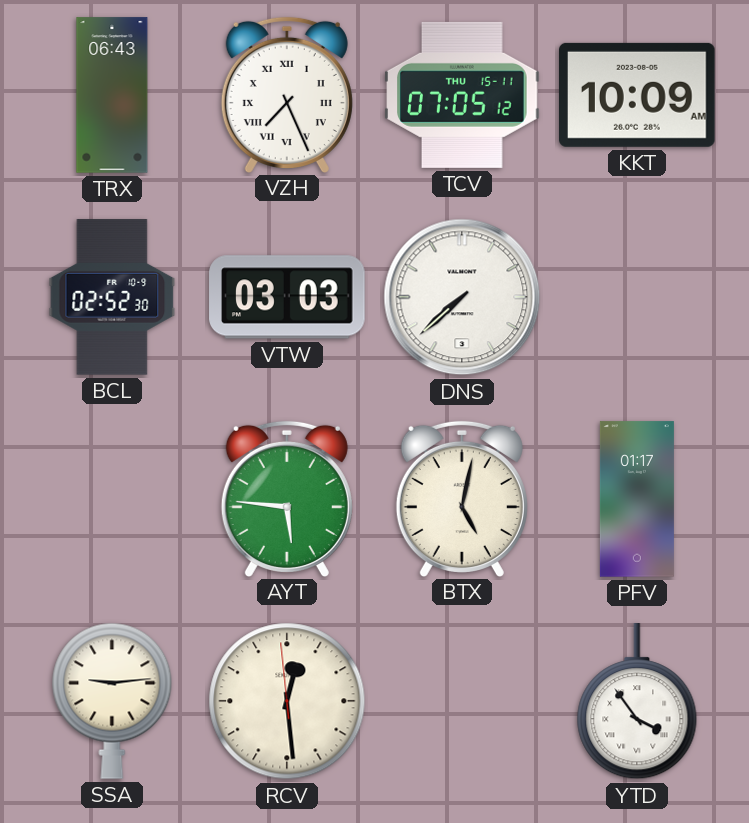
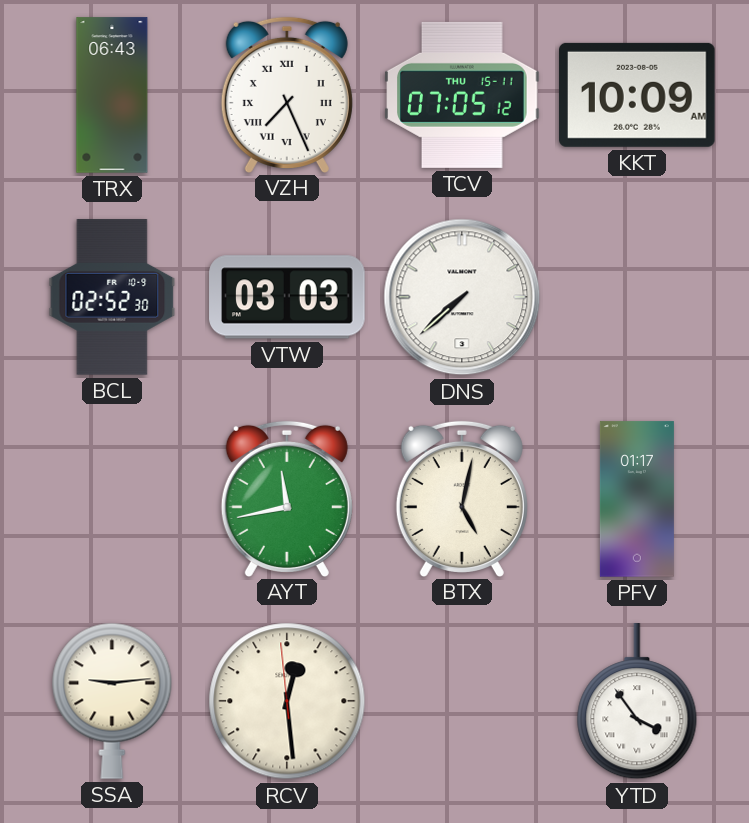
AYT: 5:46 -> 11:43 (287, 498)
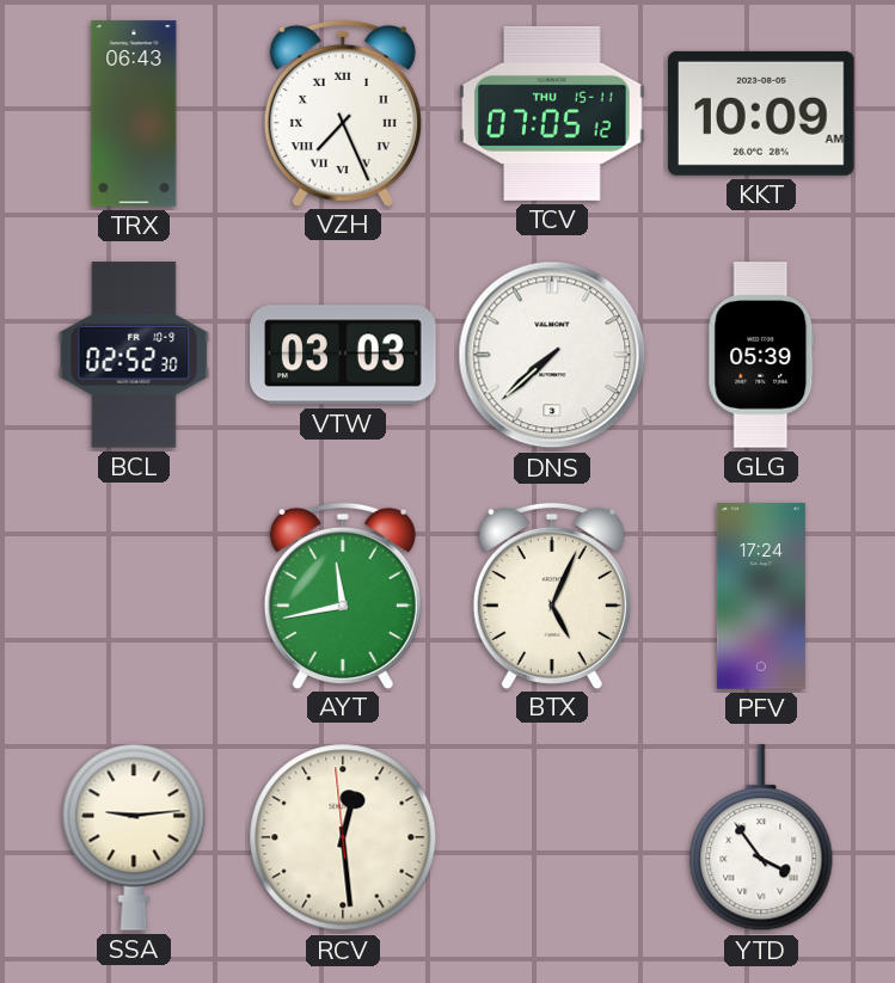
GLG: none -> 05:39 (761, 355)
BTX: 5:02 -> 5:04 (552, 595)
PFV: 01:17 -> 17:24 (761, 596)
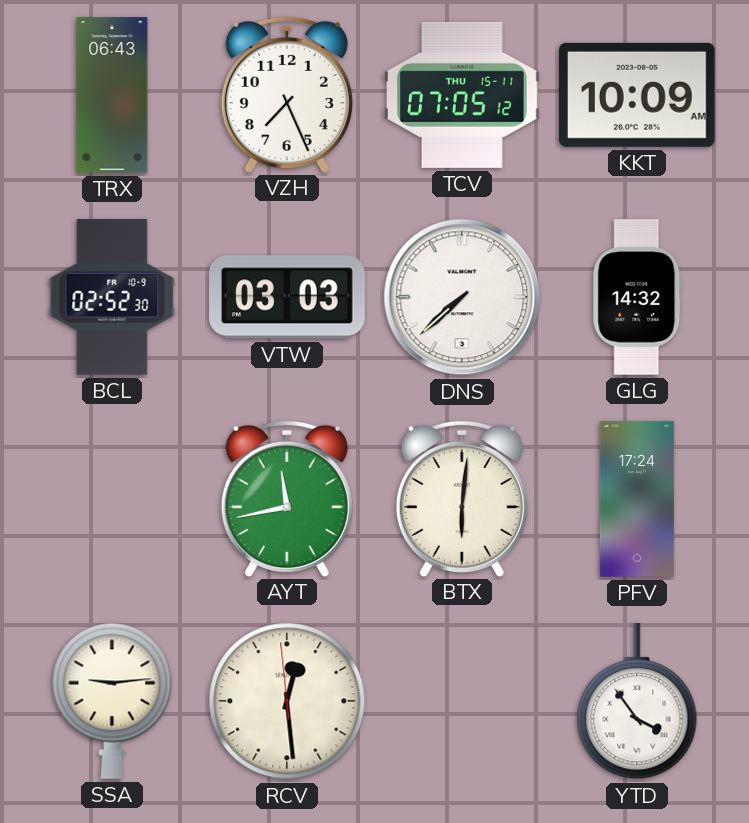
VZH numerals: Roman -> Arabic (287, 94)
GLG: 05:39 -> 14:32 (637, 297)
BTX: 5:04 -> 6:01 (462, 498)
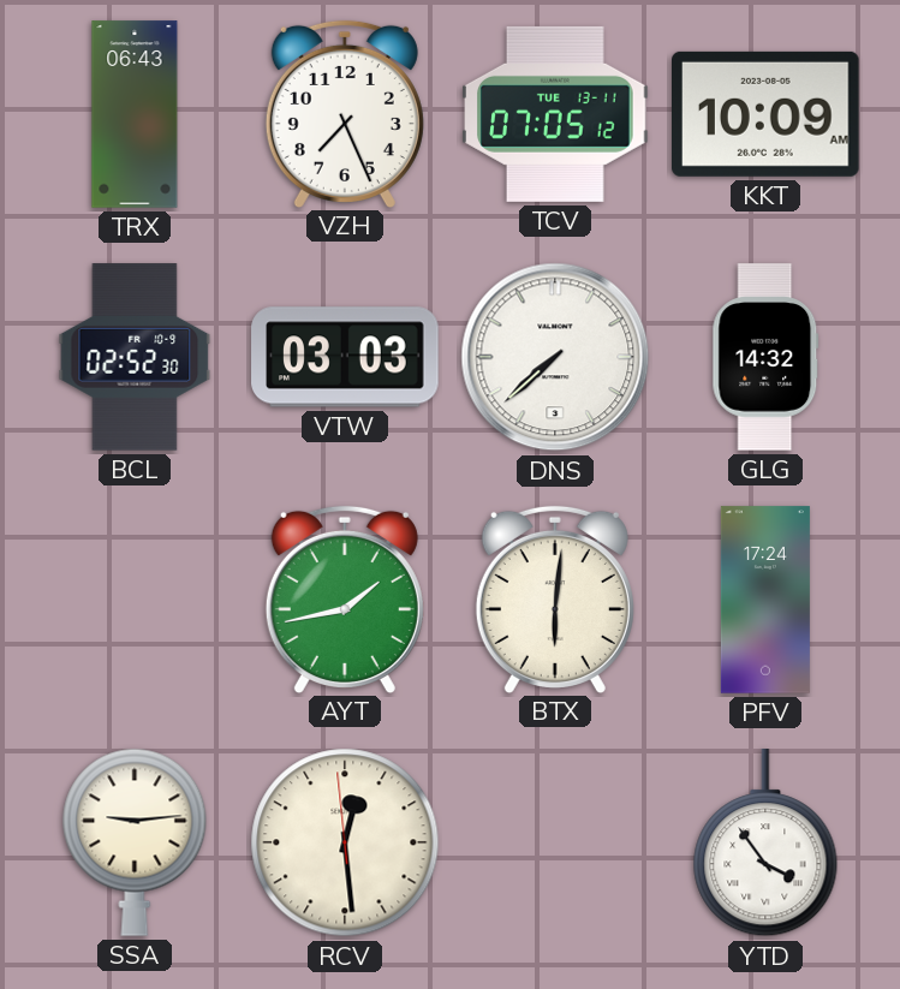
TCV date: THU 15-11 -> TUE 13-11 (555, 114)
AYT: 11:43 -> 1:43 (345, 598)
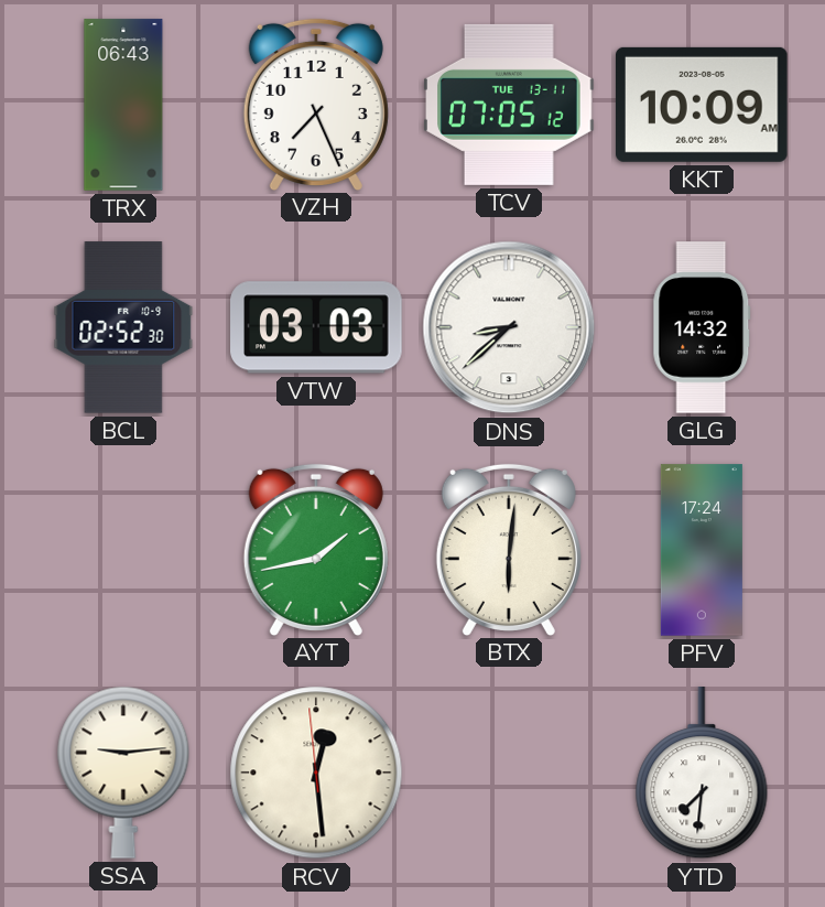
DNS: 7:38 -> 8:38 (509, 327)
YTD: 3:54 -> 7:31 (702, 774)
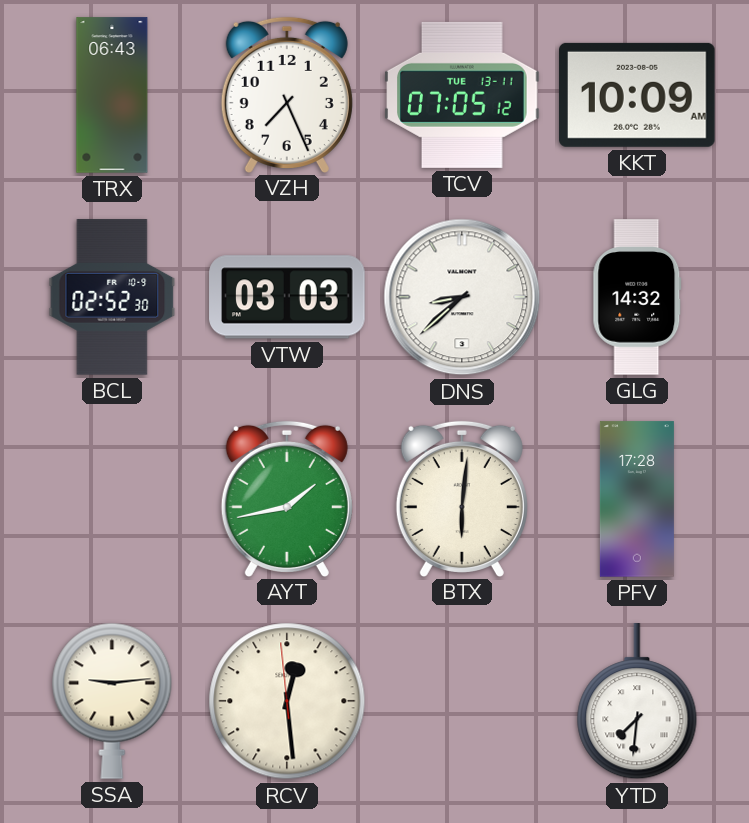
PFV: 17:24 -> 17:28 (637, 499)
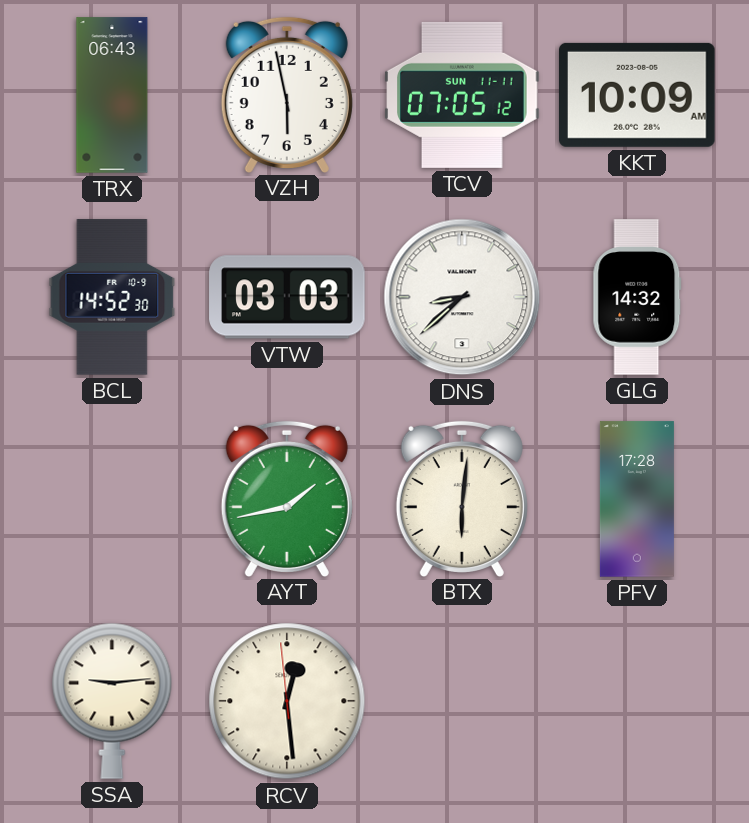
VZH: 7:26 -> 5:58 (287, 94)
TCV date: TUE 13-11 -> SUN 11-11 (462, 95)
BCL: 02:52 -> 14:52 (112, 297)
YTD: 7:31 -> none (637, 702)
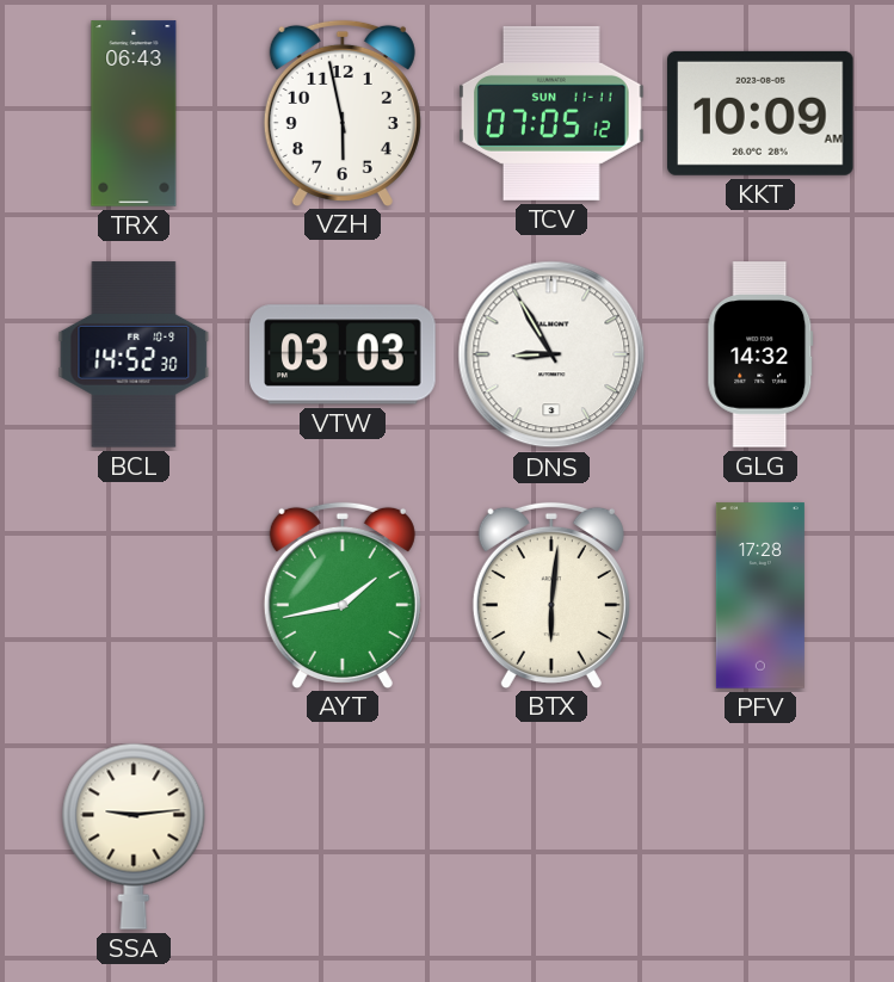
DNS: 8:38 -> 8:55 (551, 354)
RCV: 12:28 -> none (287, 701)
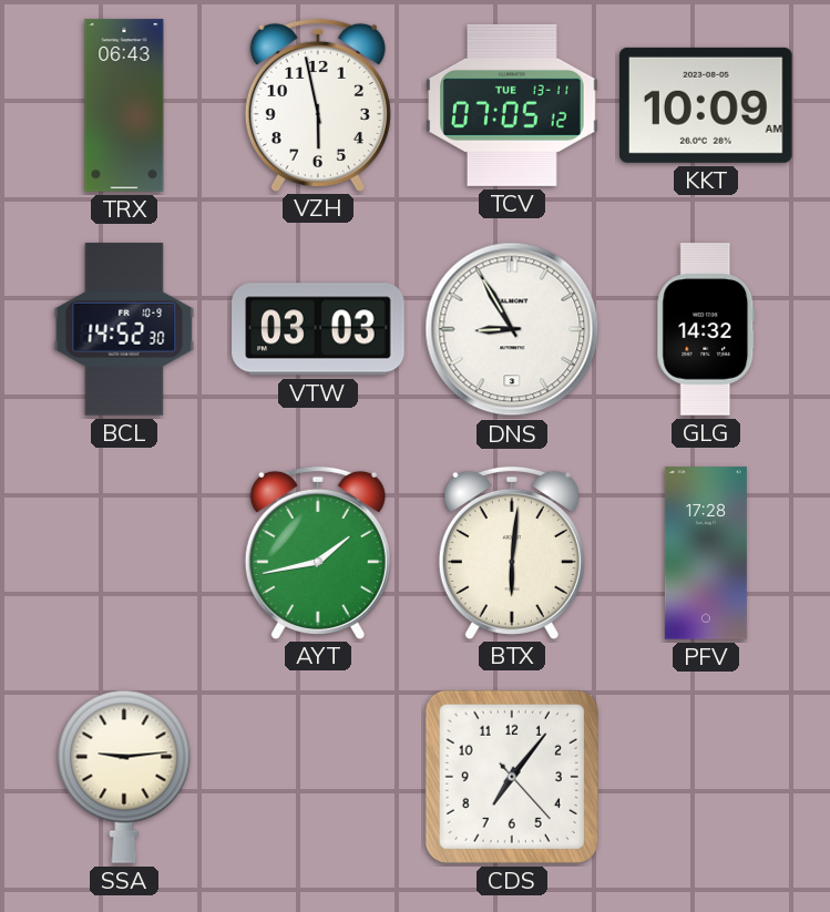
TCV date: SUN 11-11 -> TUE 13-11 (512, 105)
CDS: none -> 7:06 (512, 777)
